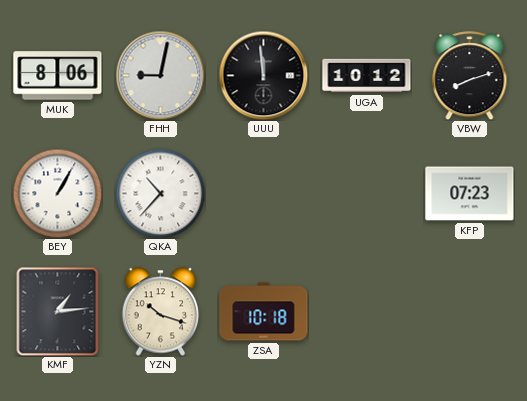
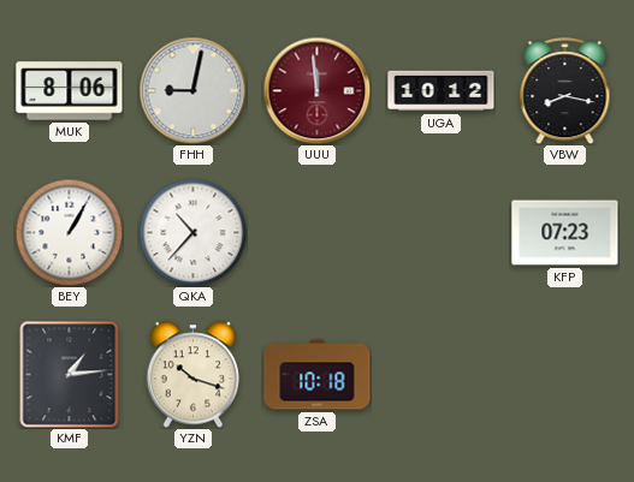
UUU dial: black -> burgundy (316, 90)
VBW: 8:12 -> 8:17 (565, 91)
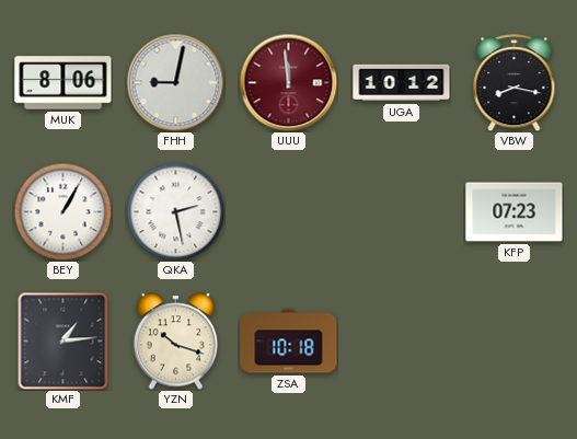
QKA: 10:37 -> 2:28 (175, 211)
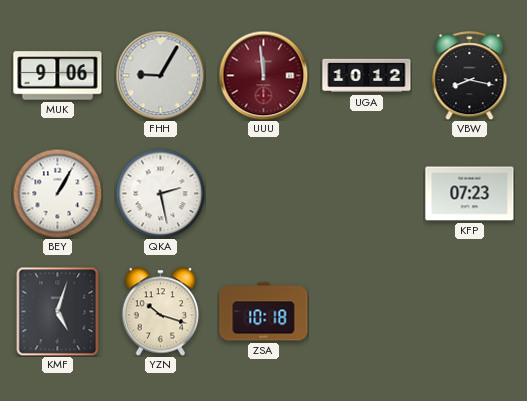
MUK: 8:06 -> 9:06 (58, 76)
FHH: 9:02 -> 9:05 (160, 75)
KMF: 1:14 -> 5:03 (58, 311)
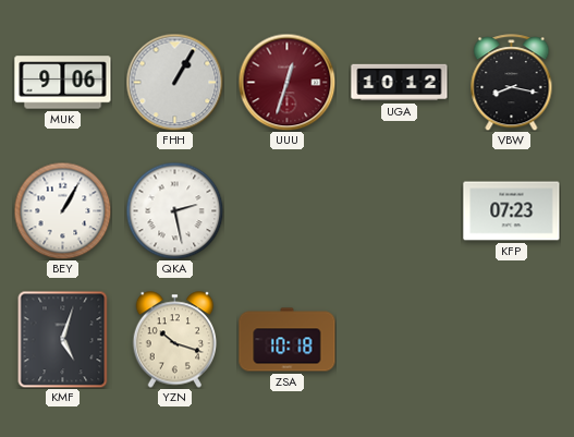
FHH: 9:05 -> 1:05 (174, 82)
UUU: 11:59 -> 12:33 (286, 82)
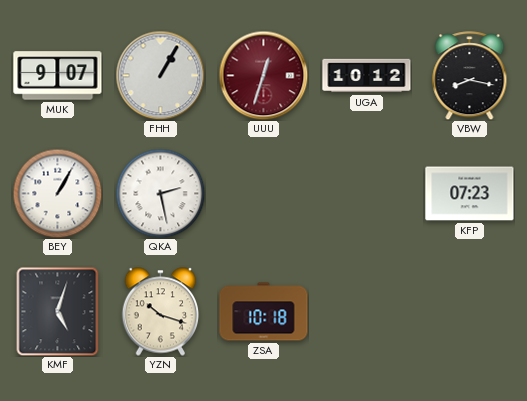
MUK: 9:06 -> 9:07 (58, 76)
